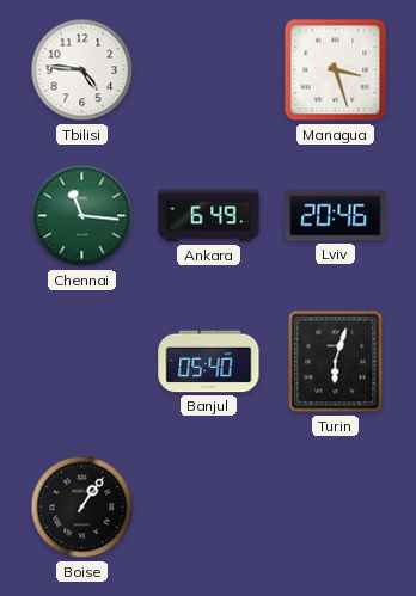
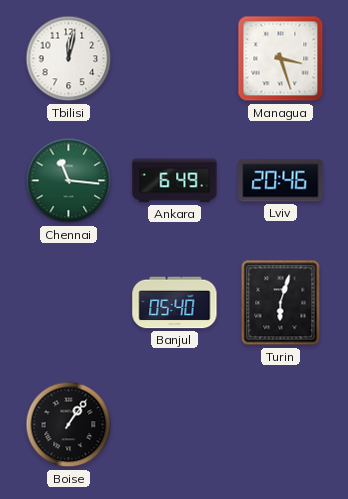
Tbilisi: 4:46 -> 12:02 (69, 59)
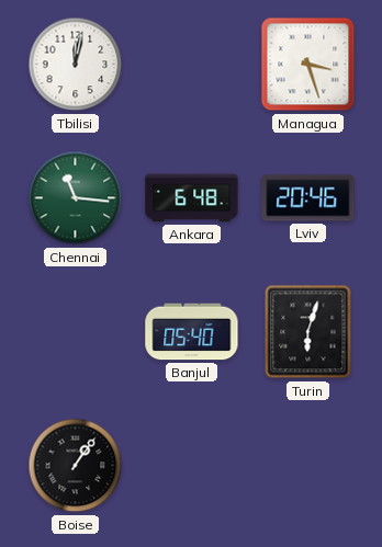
Ankara: 6:49 -> 6:48 (192, 198)
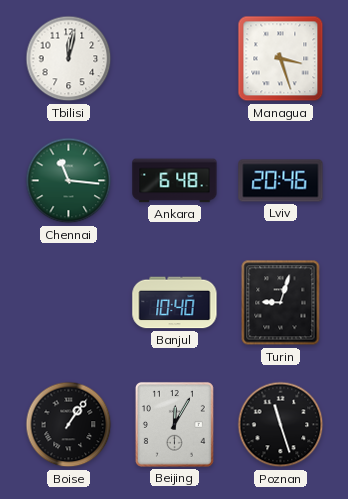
Banjul: 05:40 -> 10:40 (175, 303)
Turin: 6:03 -> 9:03 (281, 303)
Beijing: none -> 12:05 (174, 424)
Poznan: none -> 11:27 (281, 425)
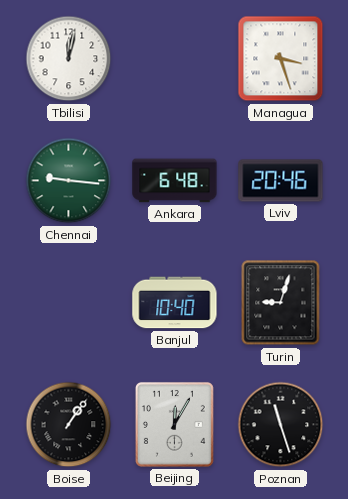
Chennai: 11:16 -> 9:16 (69, 181)
